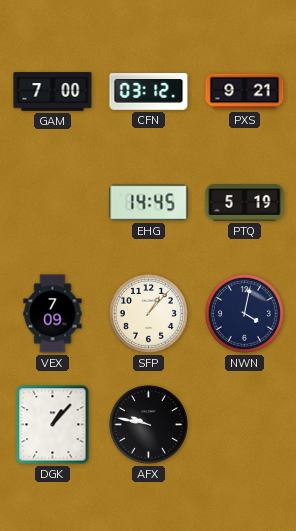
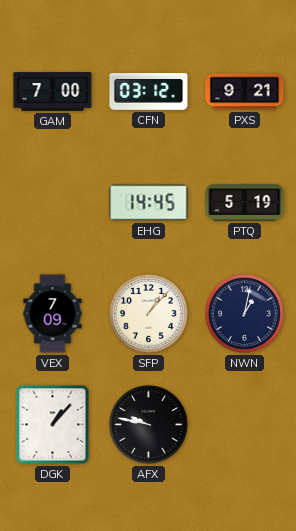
NWN: 4:02 -> 1:02 (244, 313)
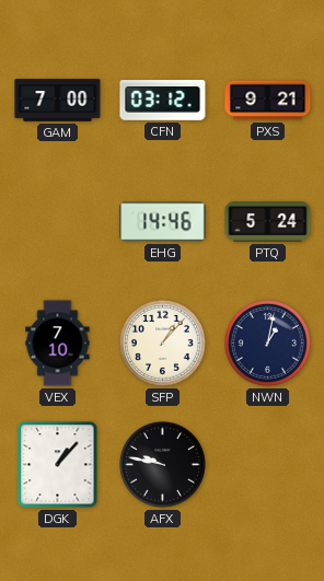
EHG: 14:45 -> 14:46 (163, 222)
PTQ: 5:19 -> 5:24 (268, 222)
VEX: 7:09 -> 7:10 (58, 344)
